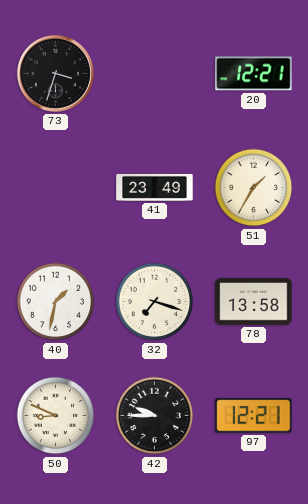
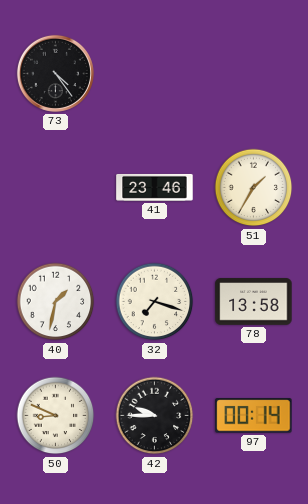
73: 3:33 -> 4:24 (55, 73)
20: 12:21 -> none (254, 74)
41: 23:49 -> 23:46 (155, 187)
97: 12:21 -> 00:14 (254, 416)
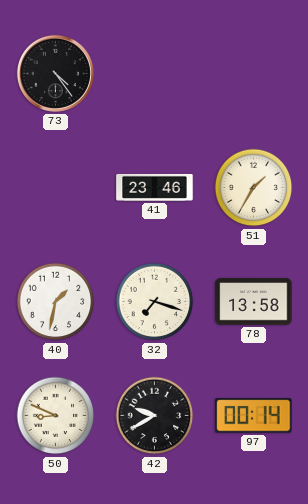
42: 9:45 -> 9:40 (155, 416)
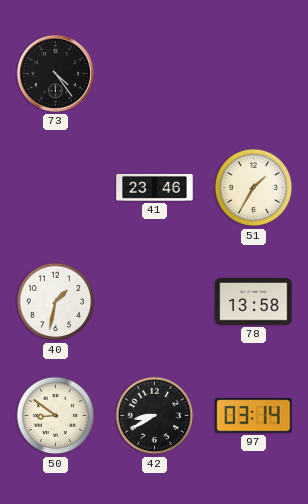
32: 7:18 -> none (155, 302)
50: 8:49 -> 8:51 (56, 416)
42: 9:40 -> 8:40 (155, 416)
97: 00:14 -> 03:14 (254, 416)
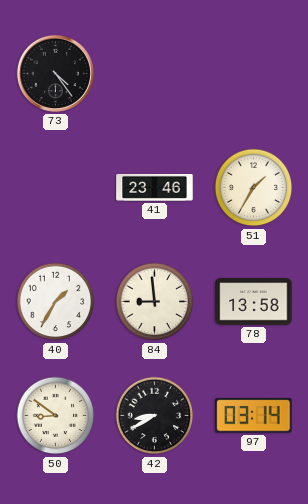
40: 1:32 -> 1:35 (56, 302)
84: none -> 8:59 (155, 302)
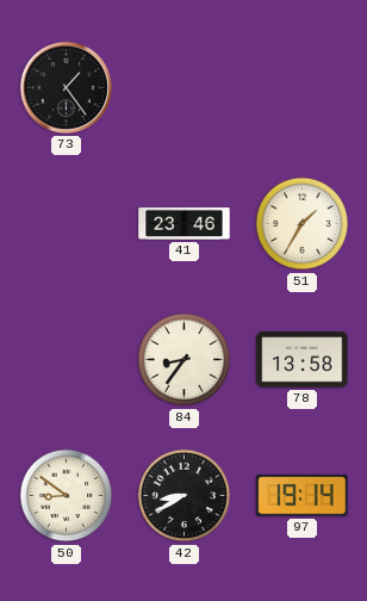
73: 4:24 -> 1:24 (66, 87)
40: 1:35 -> none (56, 302)
84: 8:59 -> 8:36 (185, 360)
97: 03:14 -> 19:14 (303, 496)
